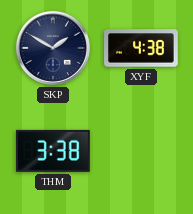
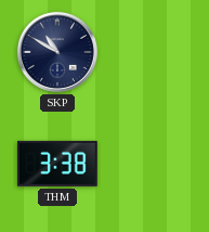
SKP: 1:50 -> 10:50 (57, 52)
XYF: 4:38 -> none (141, 48)
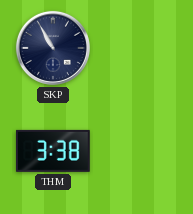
SKP: 10:50 -> 10:55 (53, 48)
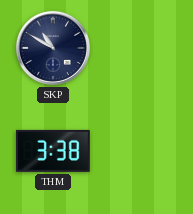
SKP: 10:55 -> 10:50 (53, 48)
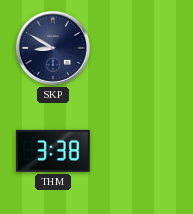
SKP: 10:50 -> 8:50 (53, 48)
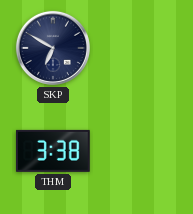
SKP: 8:50 -> 6:50 (53, 48)
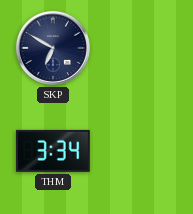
THM: 3:38 -> 3:34 (53, 151)
